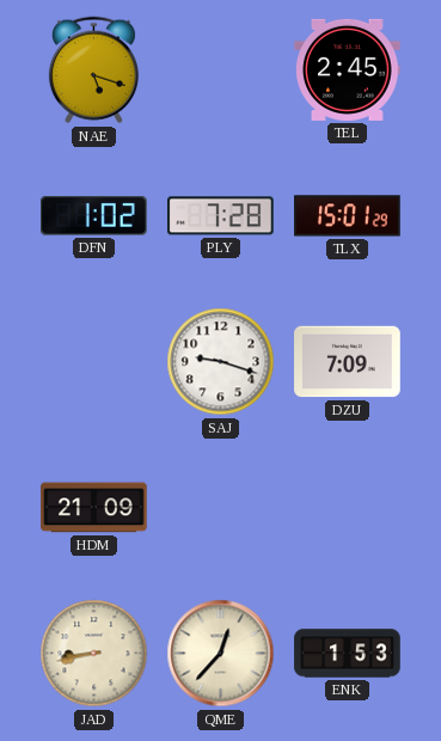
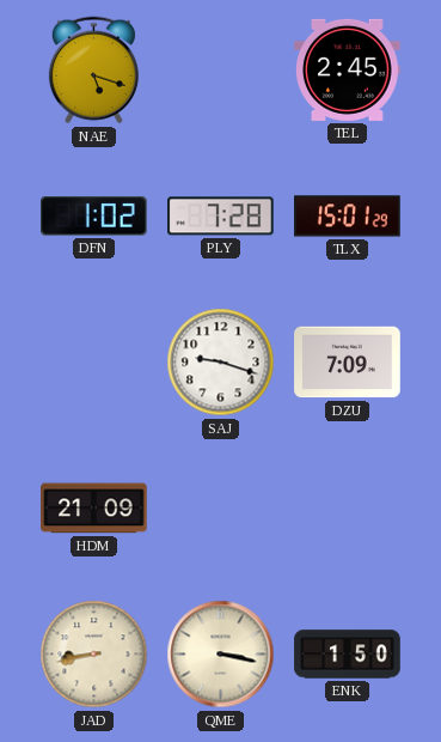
QME: 12:37 -> 3:17 (221, 655)
ENK: 1:53 -> 1:50 (348, 655)
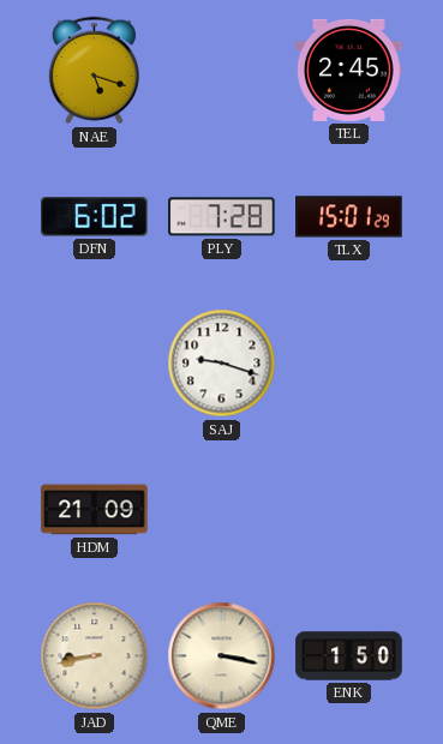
DFN: 1:02 -> 6:02 (95, 217)
DZU: 7:09 -> none (348, 363)
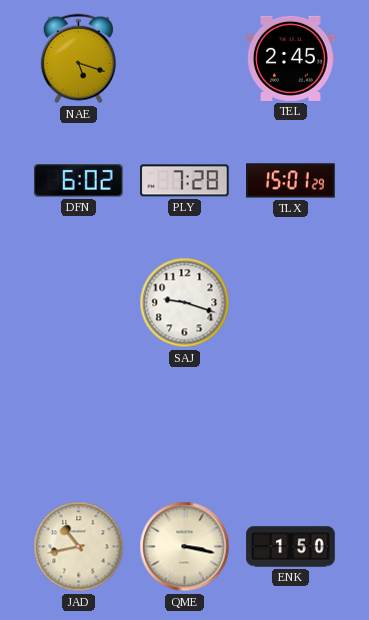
HDM: 21:09 -> none (95, 510)
JAD: 8:43 -> 10:43 (79, 547)
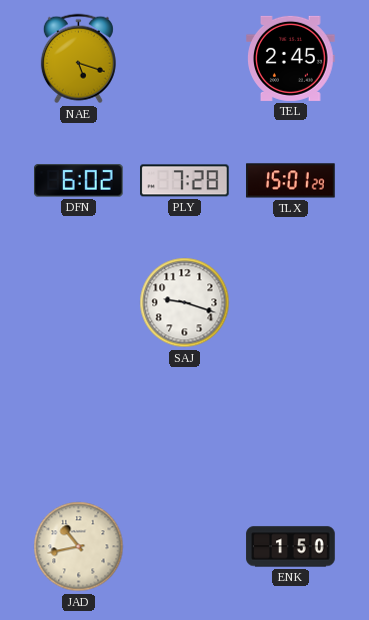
QME: 3:17 -> none (185, 547)
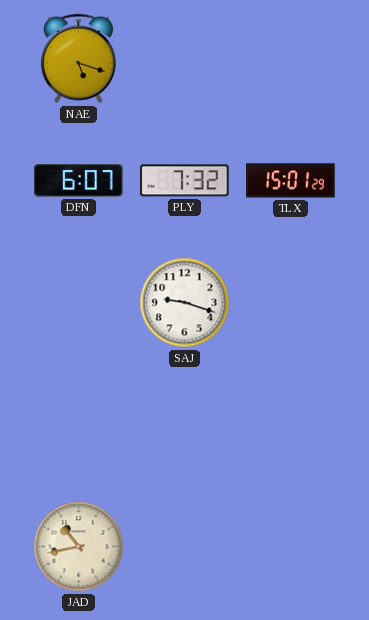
TEL: 2:45 -> none (291, 58)
DFN: 6:02 -> 6:07 (79, 181)
PLY: 7:28 -> 7:32 (185, 181)
ENK: 1:50 -> none (291, 547)
